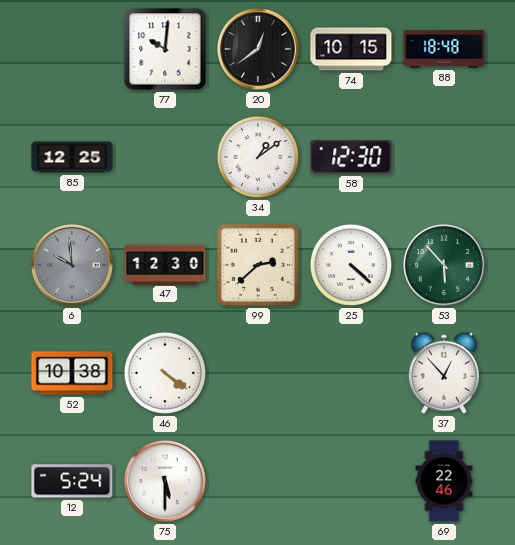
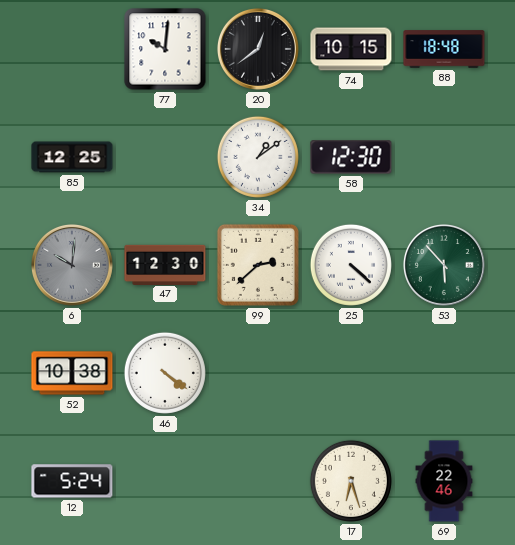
6: 9:59 -> 10:01 (72, 265)
37: 12:53 -> none (444, 373)
75: 5:30 -> none (165, 481)
17: none -> 6:27 (351, 481)
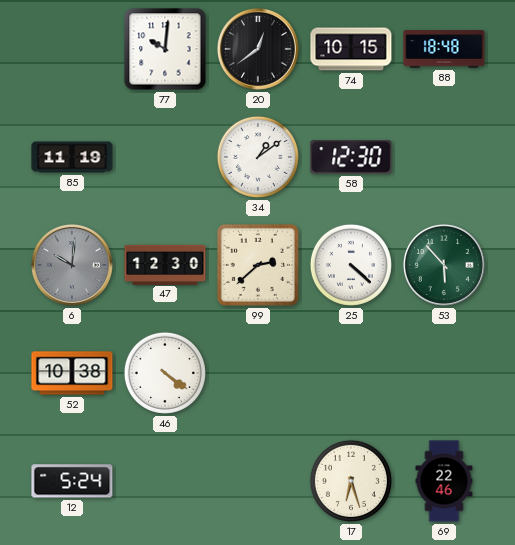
85: 12:25 -> 11:19 (72, 157)
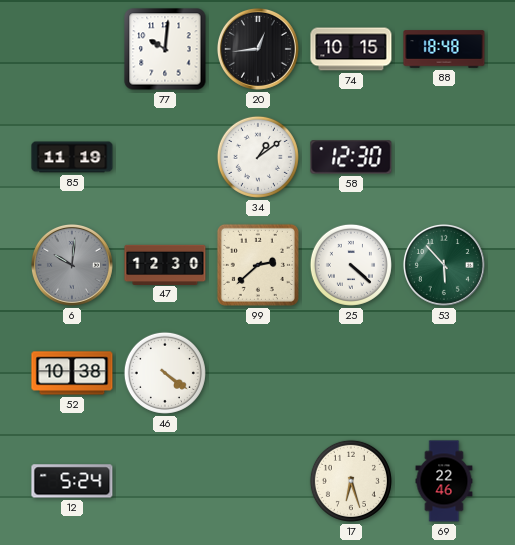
20: 12:39 -> 12:44 (258, 49)
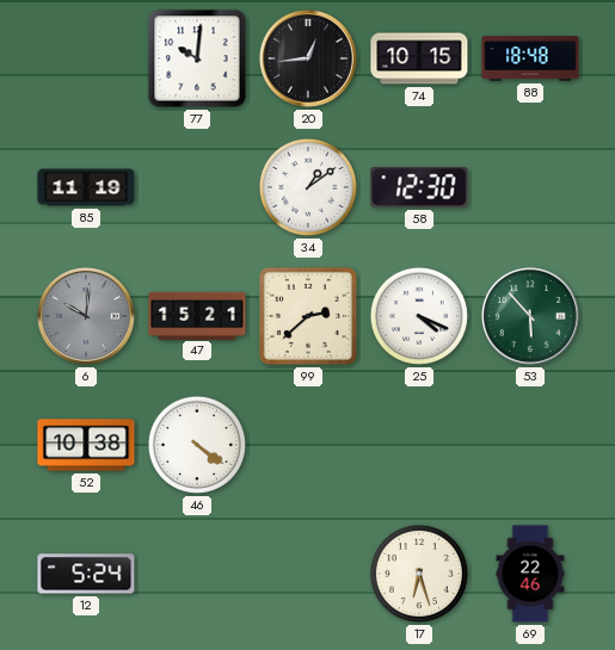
47: 12:30 -> 15:21 (197, 315)
25: 4:22 -> 4:19 (419, 316)
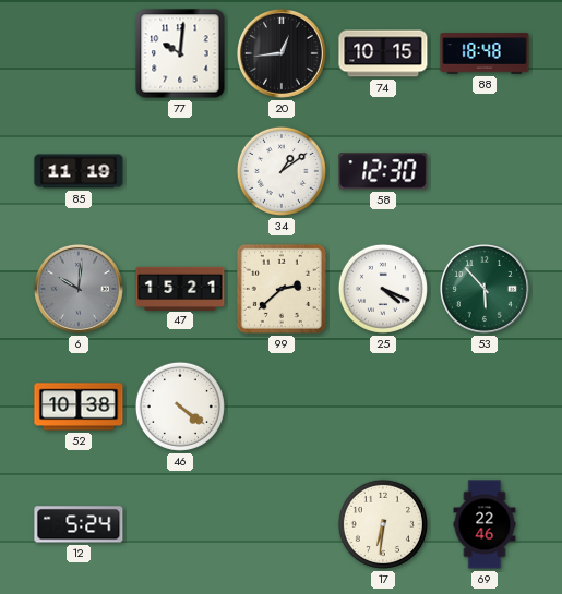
17: 6:27 -> 6:31 (383, 524)
